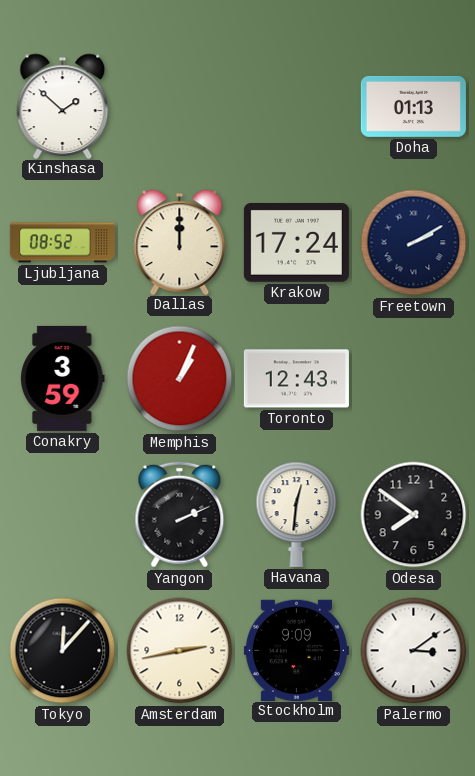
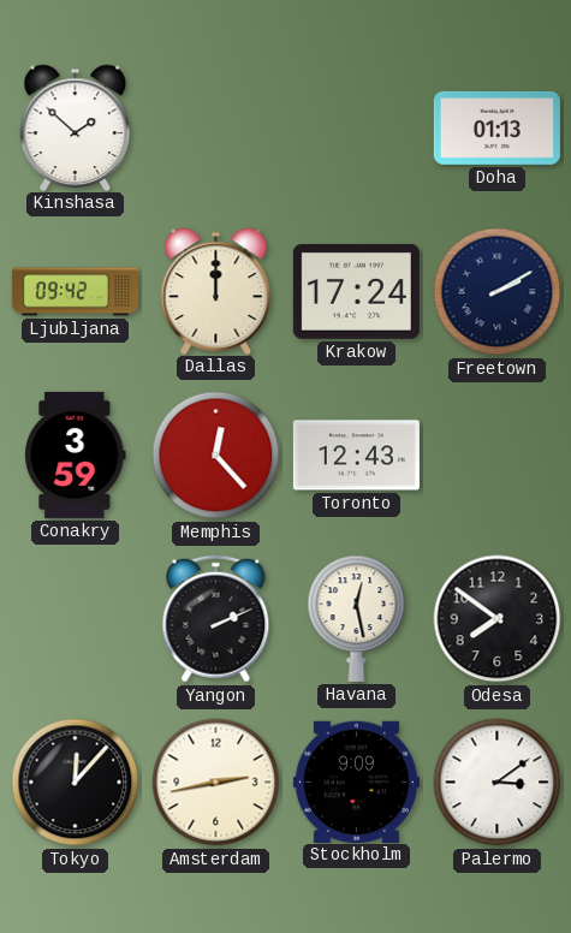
Ljubljana: 08:52 -> 09:42 (75, 292)
Memphis: 1:04 -> 12:23 (216, 456)
Havana: 12:31 -> 12:28 (357, 618)
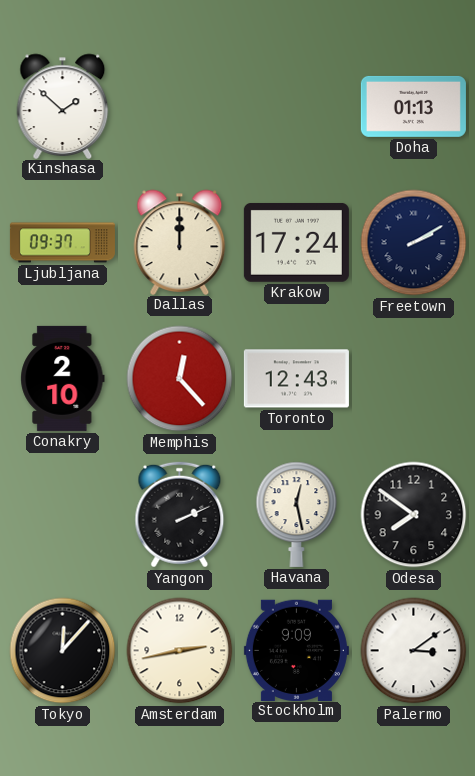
Ljubljana: 09:42 -> 09:37 (62, 243)
Conakry: 3:59 -> 2:10 (63, 378)
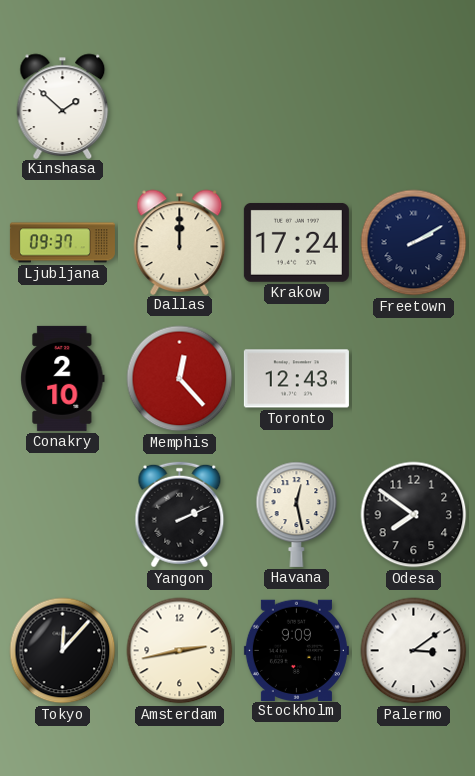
Doha: 01:13 -> none (413, 106)
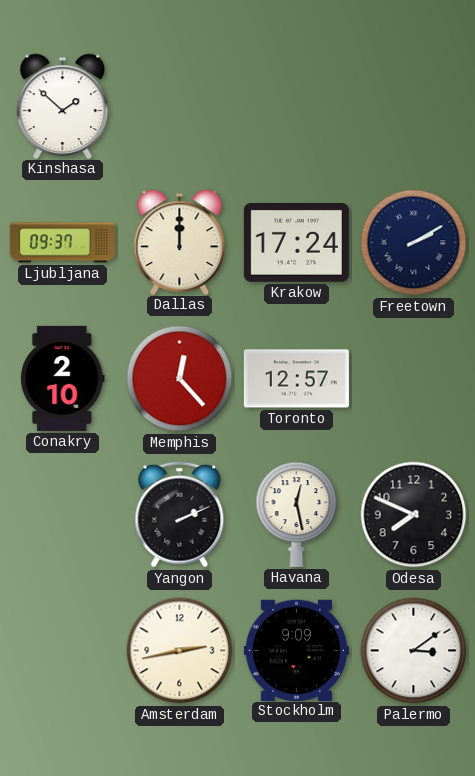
Toronto: 12:43 -> 12:57 (296, 379)
Odesa: 7:51 -> 7:49 (414, 515)
Tokyo: 12:07 -> none (63, 651)
